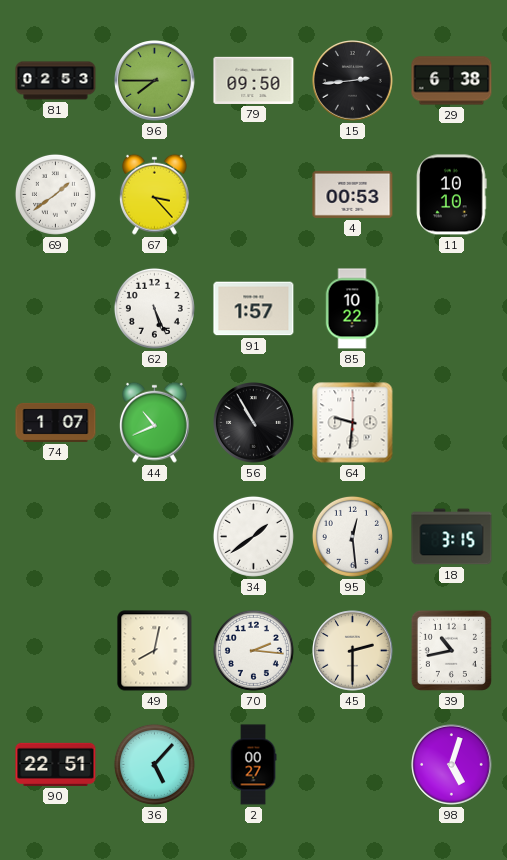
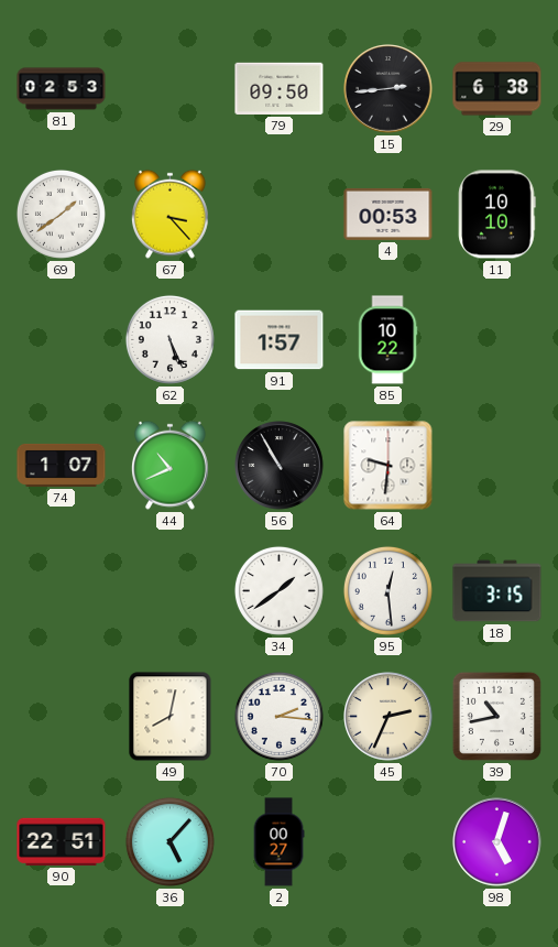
96: 7:45 -> none (155, 81)
45: 2:30 -> 2:34 (389, 717)
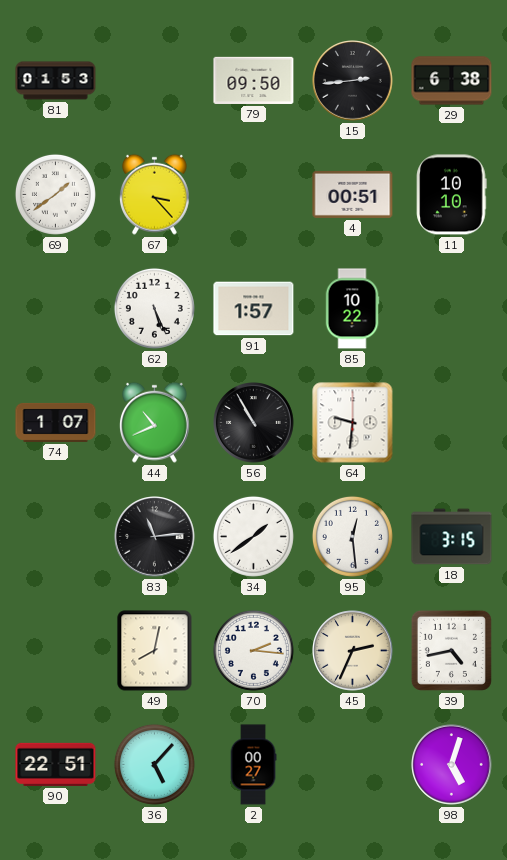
81: 02:53 -> 01:53 (56, 81)
4: 00:53 -> 00:51 (353, 194)
83: none -> 11:14 (155, 537)
39: 10:43 -> 4:43 (451, 650)
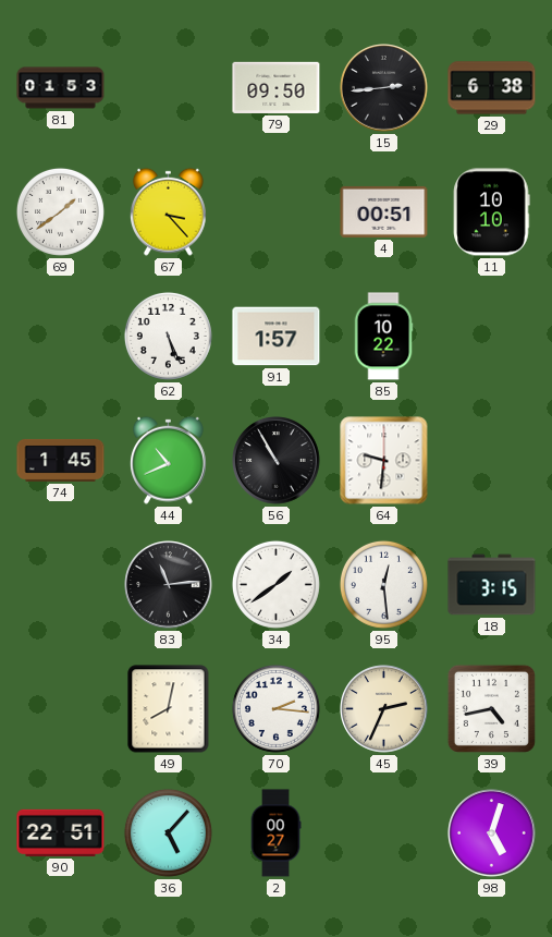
74: 1:07 -> 1:45 (61, 460)
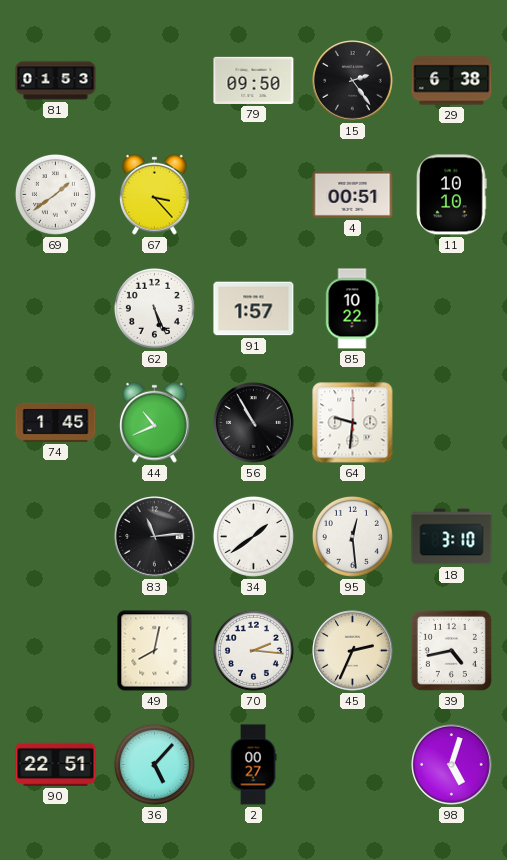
15: 2:44 -> 2:24 (353, 81)
18: 3:15 -> 3:10 (452, 537)
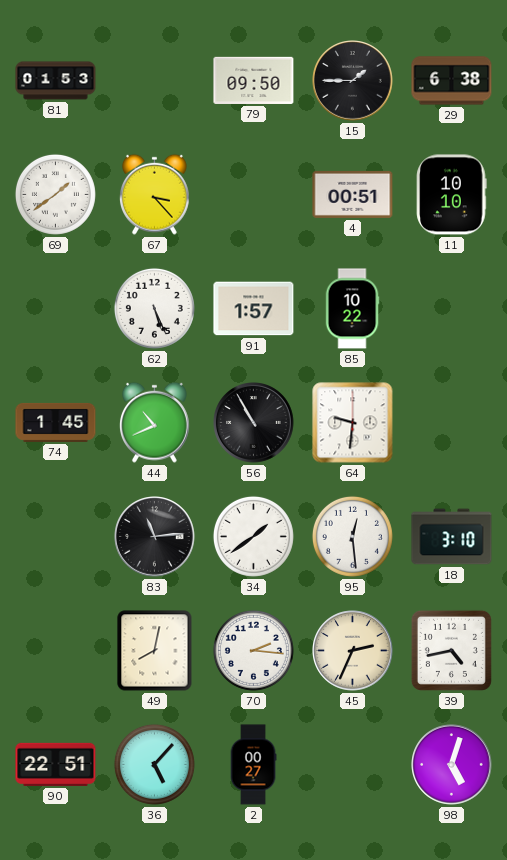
15: 2:24 -> 1:45 (353, 81)
